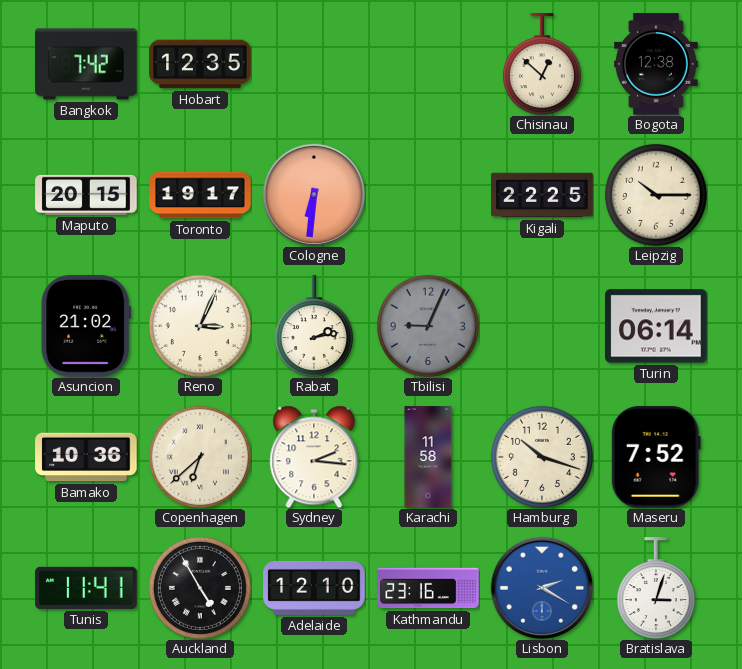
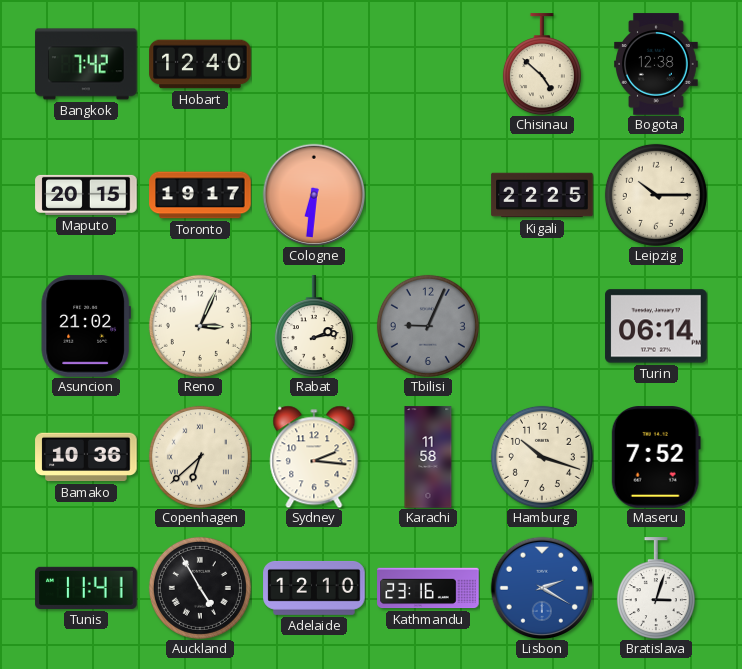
Hobart: 12:35 -> 12:40 (200, 64)
Chisinau: 12:52 -> 4:52 (542, 64)
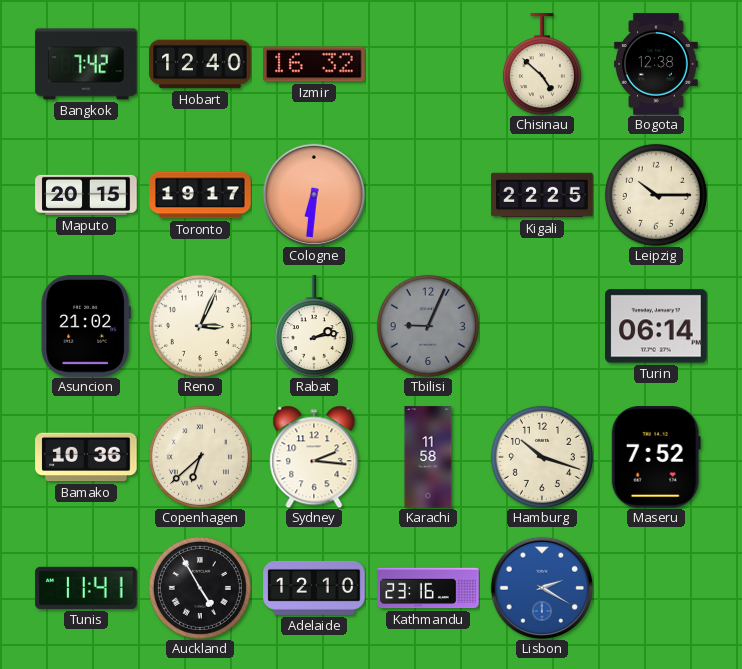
Izmir: none -> 16:32 (314, 64)
Bratislava: 3:03 -> none (656, 588)
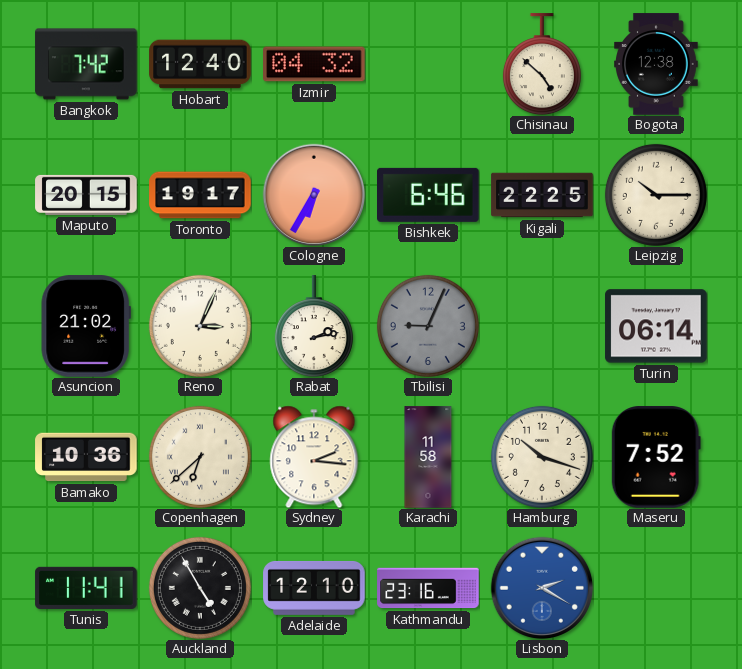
Izmir: 16:32 -> 04:32 (314, 64)
Cologne: 6:31 -> 6:35 (314, 195)
Bishkek: none -> 6:46 (429, 195)
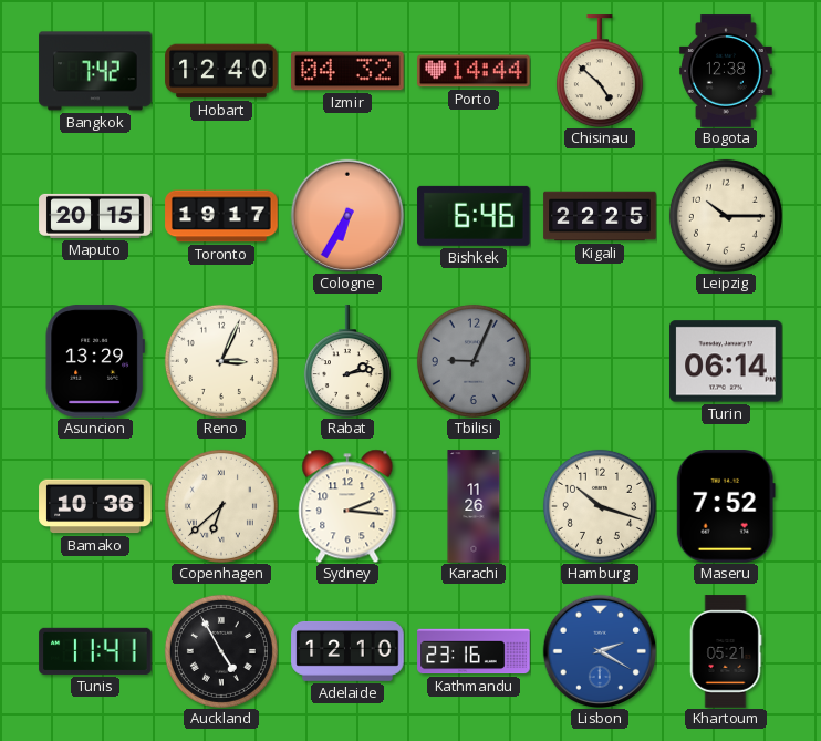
Porto: none -> 14:44 (474, 71)
Asuncion: 21:02 -> 13:29 (95, 361)
Karachi: 11:58 -> 11:26 (474, 506)
Khartoum: none -> 05:21 (726, 651)
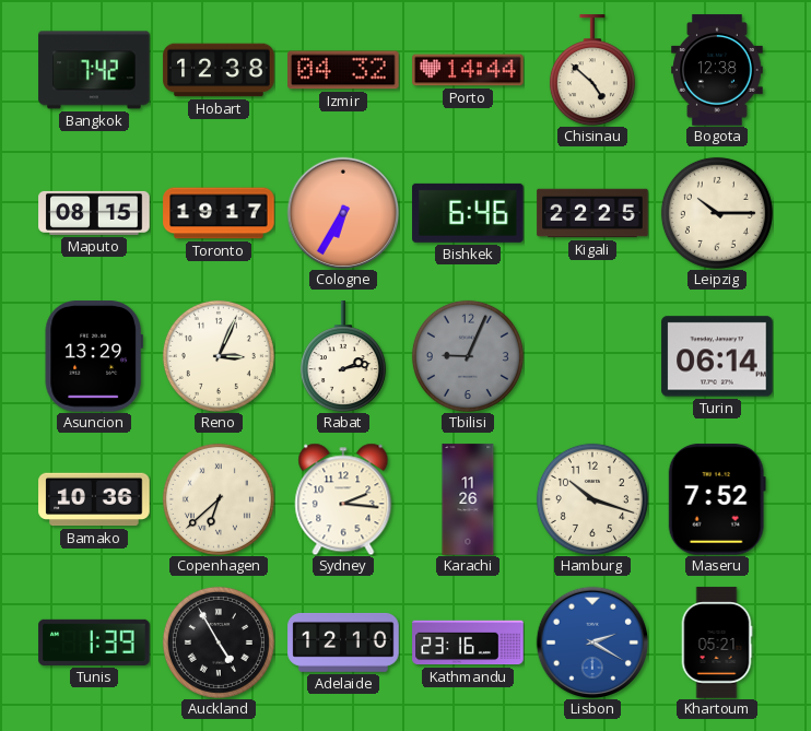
Hobart: 12:40 -> 12:38 (219, 70)
Maputo: 20:15 -> 08:15 (94, 213)
Tunis: 11:41 -> 1:39 (94, 642)
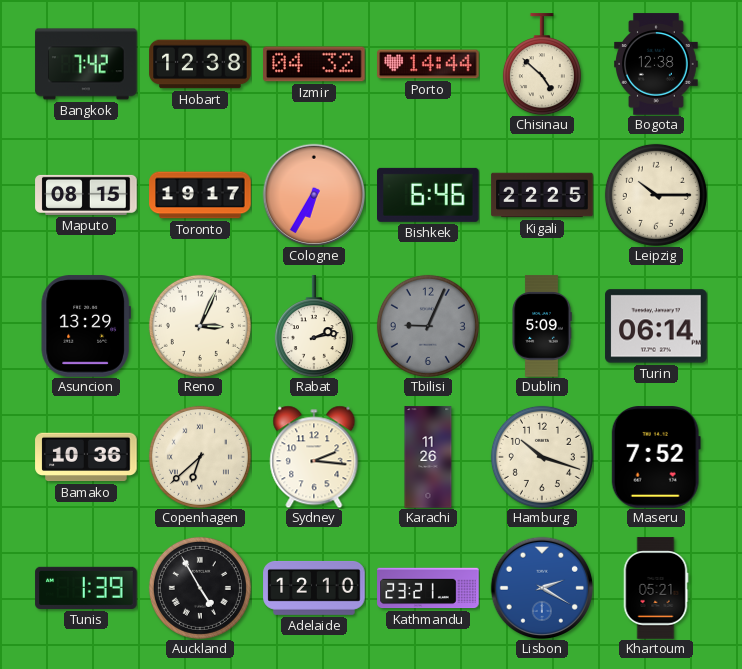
Dublin: none -> 5:09 (542, 326)
Kathmandu: 23:16 -> 23:21 (428, 588)
